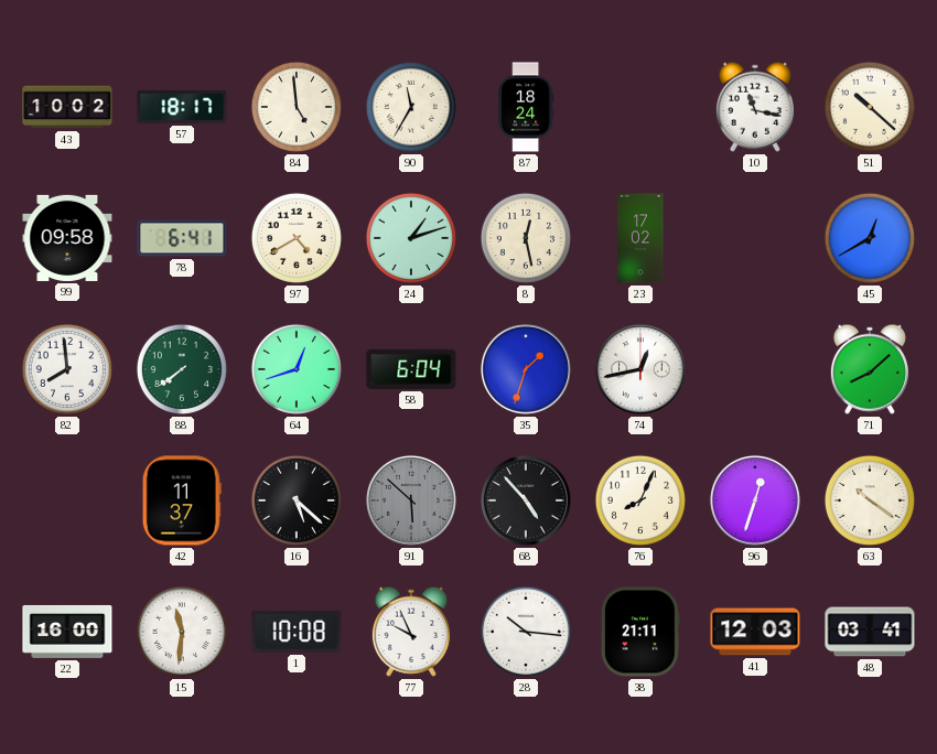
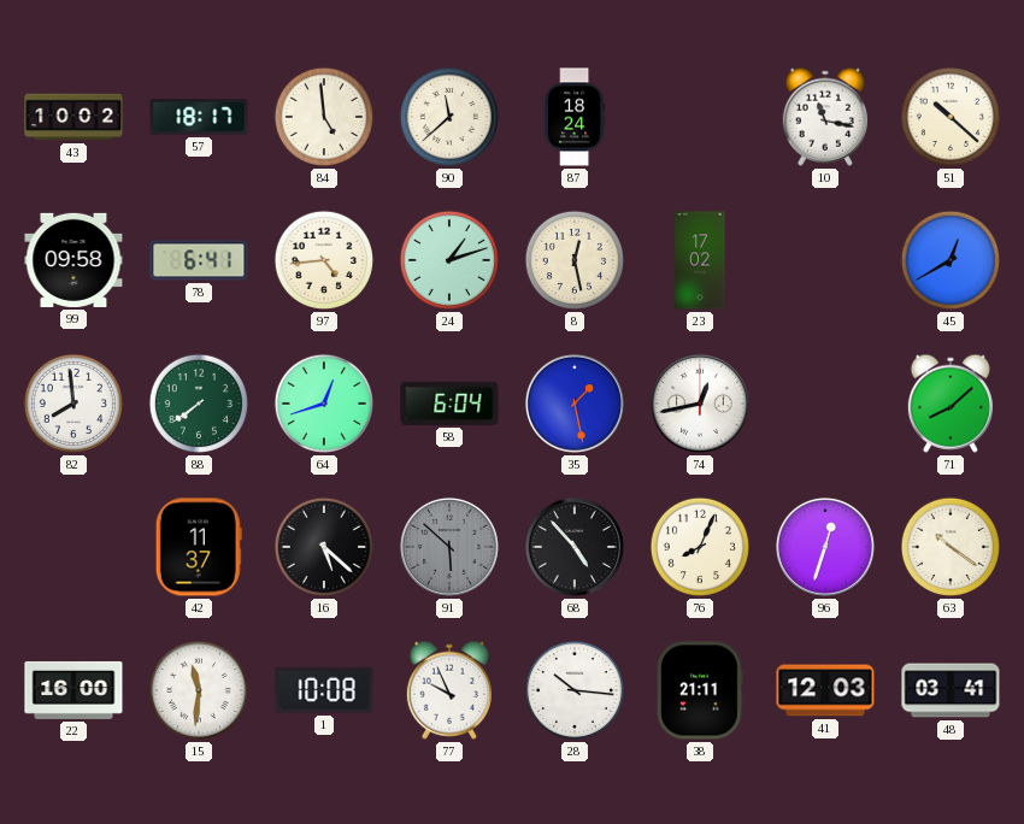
90: 11:35 -> 11:38 (449, 117)
97: 4:40 -> 4:44 (324, 260)
35: 1:33 -> 1:28 (575, 404)
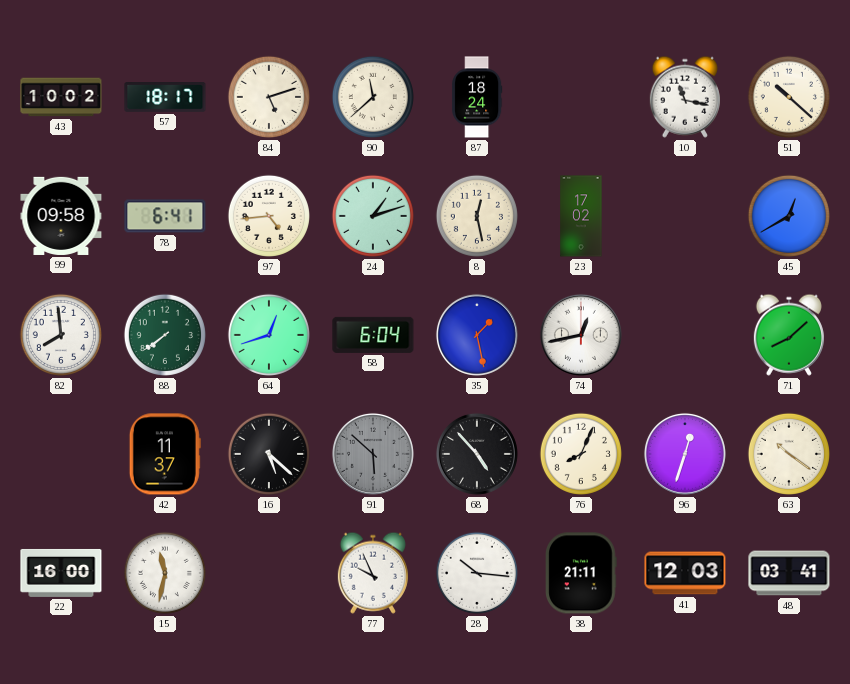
84: 4:59 -> 5:12 (269, 97)
15: 11:31 -> 11:32 (165, 573)
1: 10:08 -> none (324, 690)
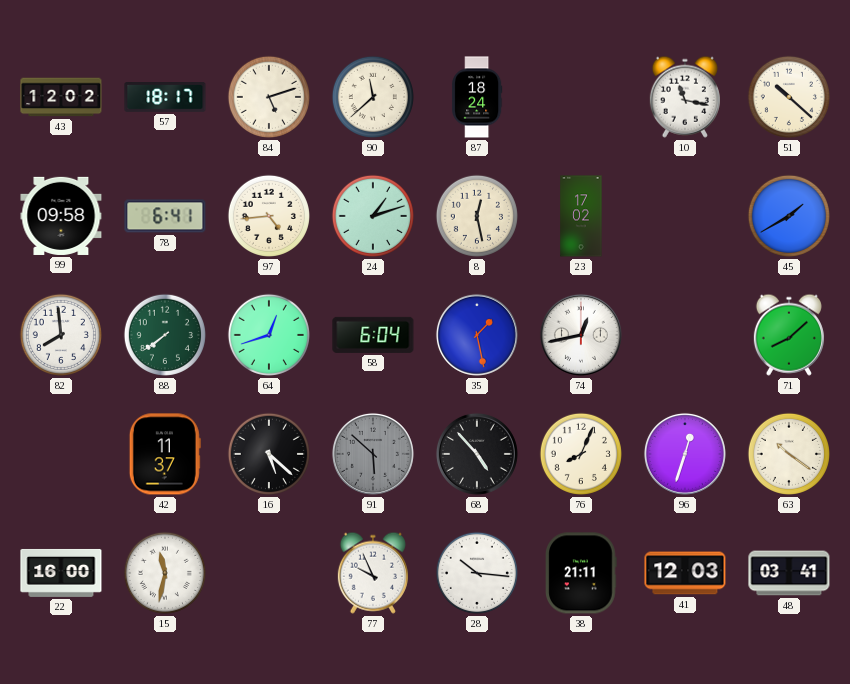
43: 10:02 -> 12:02 (61, 97)
45: 12:40 -> 1:40 (789, 216)
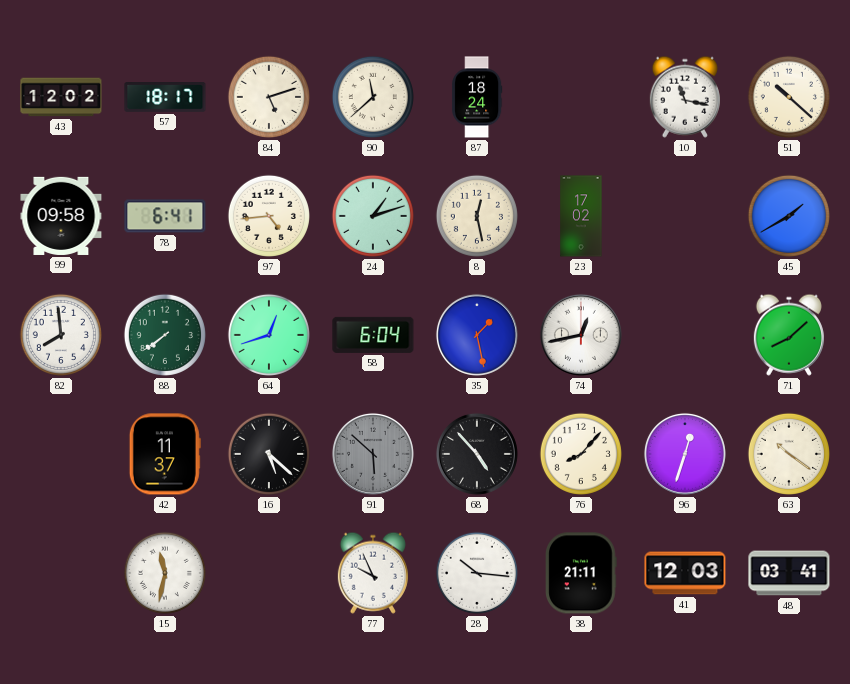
76: 8:04 -> 8:07 (581, 454)
22: 16:00 -> none (61, 573)
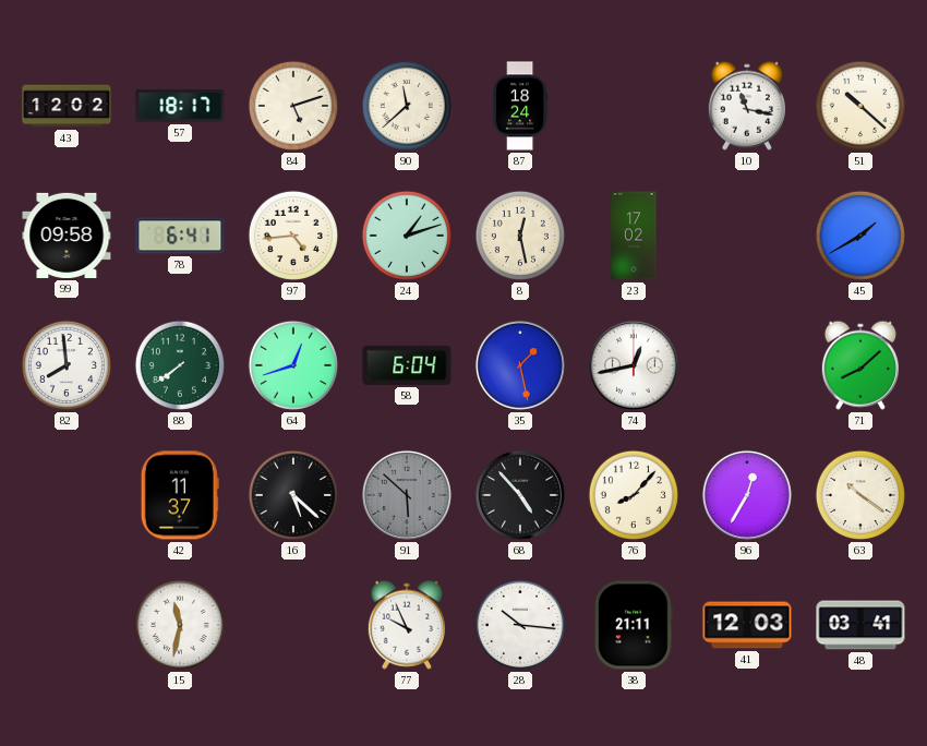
96: 12:33 -> 12:35 (747, 495)
